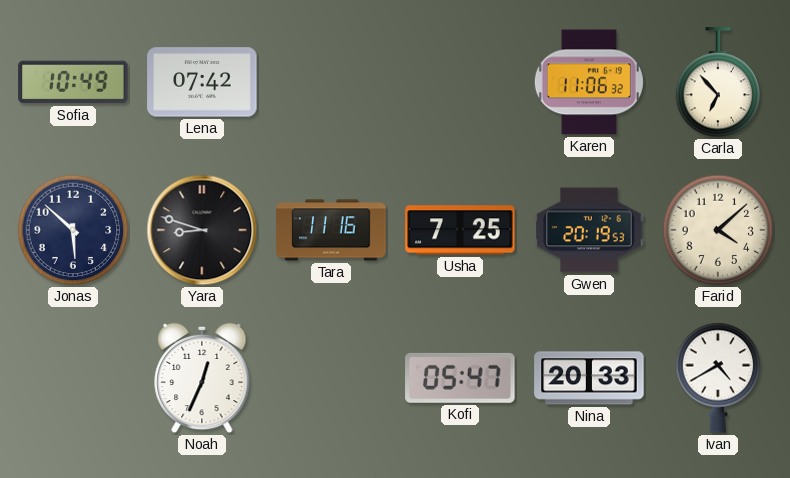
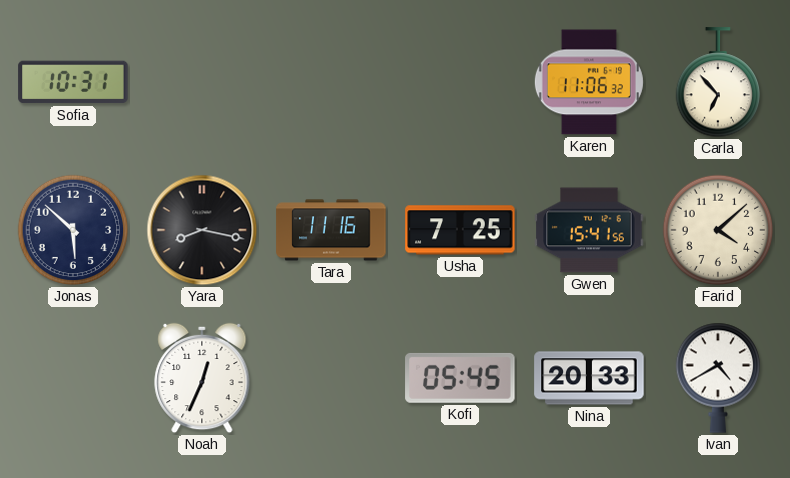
Sofia: 10:49 -> 10:31 (73, 82)
Lena: 07:42 -> none (202, 82)
Yara: 8:48 -> 8:17 (202, 230)
Gwen: 20:19 -> 15:41 (589, 230)
Kofi: 05:47 -> 05:45 (460, 378)
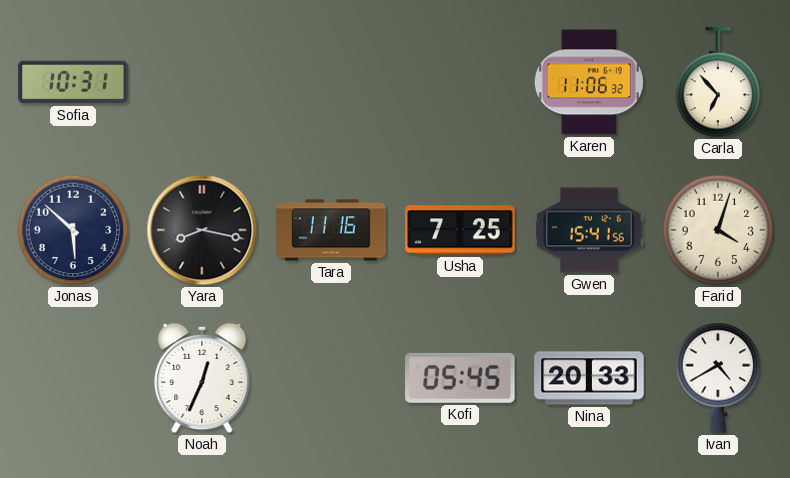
Farid: 4:08 -> 4:03 (718, 230)
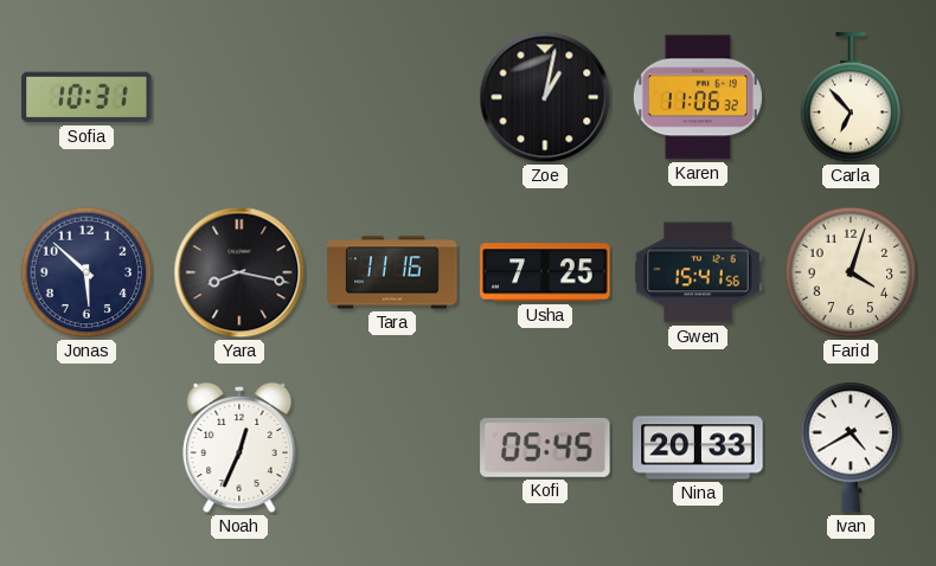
Zoe: none -> 1:02 (545, 97)
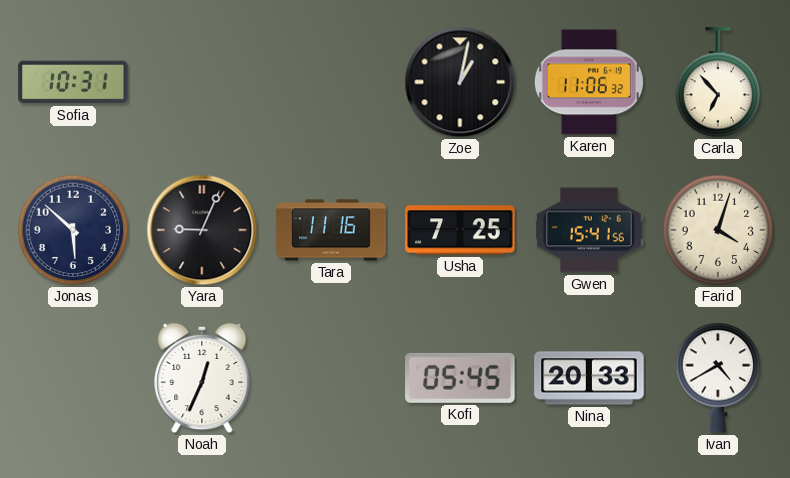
Yara: 8:17 -> 9:04 (202, 230)
